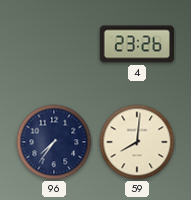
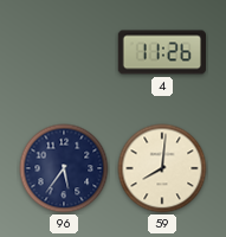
4: 23:26 -> 11:26 (161, 52)
96: 7:36 -> 5:36 (64, 168)
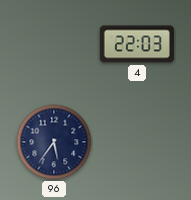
4: 11:26 -> 22:03 (136, 44)
59: 8:01 -> none (162, 168)
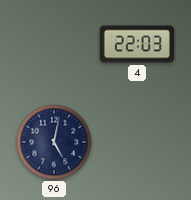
96: 5:36 -> 5:02 (54, 142)
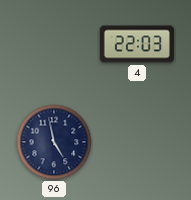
96: 5:02 -> 4:58 (54, 142)
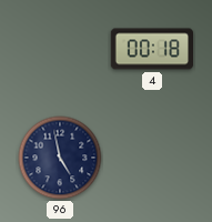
4: 22:03 -> 00:18 (151, 49)
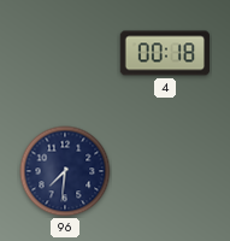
96: 4:58 -> 7:31 (65, 171)
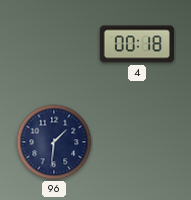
96: 7:31 -> 1:31 (54, 142)
